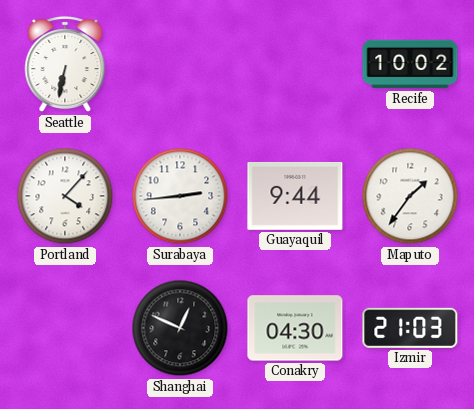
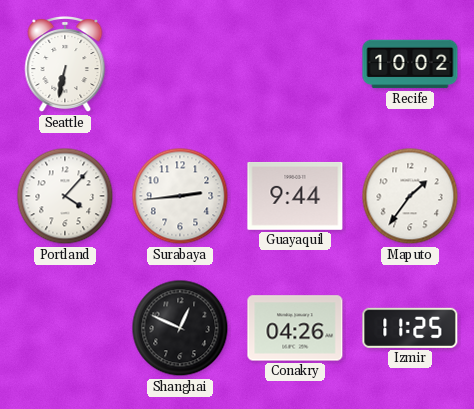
Conakry: 04:30 -> 04:26 (295, 328)
Izmir: 21:03 -> 11:25 (410, 328)
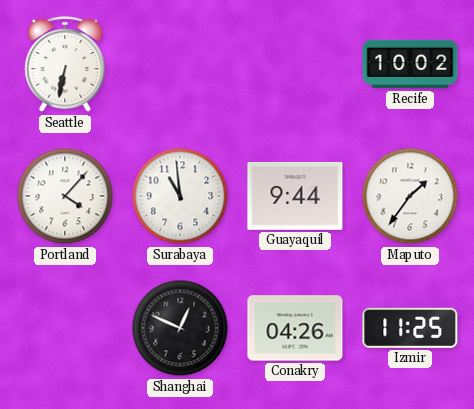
Surabaya: 2:44 -> 10:59 (180, 196)
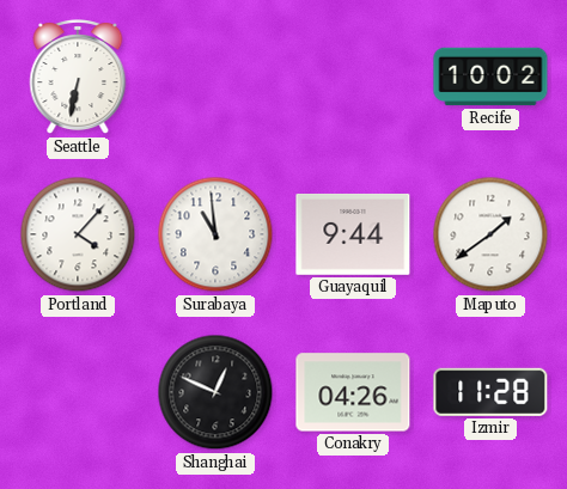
Maputo: 1:36 -> 1:39 (490, 234)
Izmir: 11:25 -> 11:28 (490, 392)
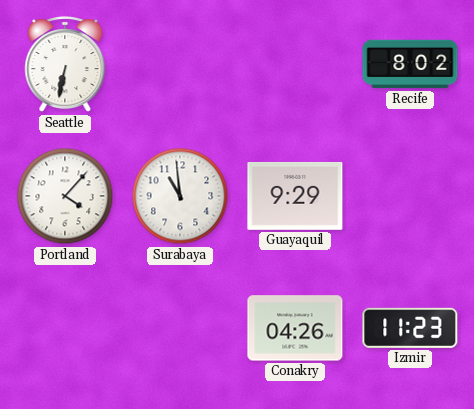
Recife: 10:02 -> 8:02 (410, 64)
Guayaquil: 9:44 -> 9:29 (295, 196)
Maputo: 1:39 -> none (490, 234)
Shanghai: 12:49 -> none (215, 392)
Izmir: 11:28 -> 11:23 (410, 328)
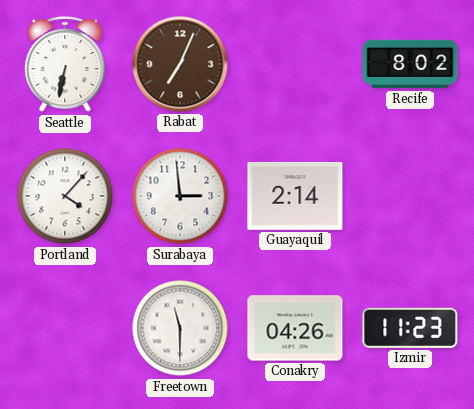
Rabat: none -> 7:04 (180, 64)
Surabaya: 10:59 -> 2:59 (180, 196)
Guayaquil: 9:29 -> 2:14 (295, 196)
Freetown: none -> 11:30 (180, 328)
